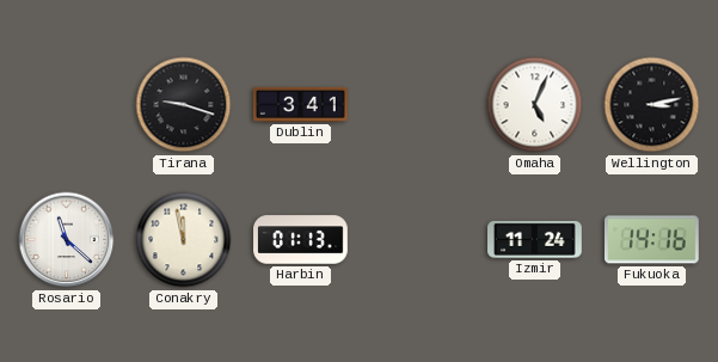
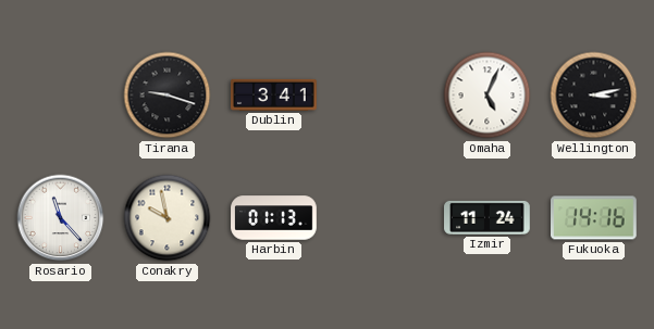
Rosario: 11:22 -> 11:23 (61, 218)
Conakry: 11:58 -> 9:58 (168, 218)
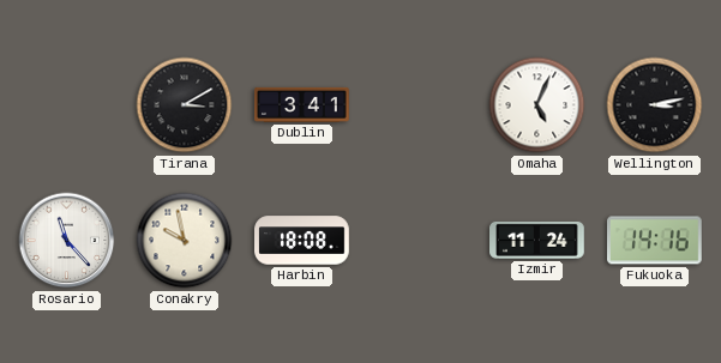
Tirana: 9:18 -> 3:10 (185, 105)
Harbin: 01:13 -> 18:08 (302, 241)
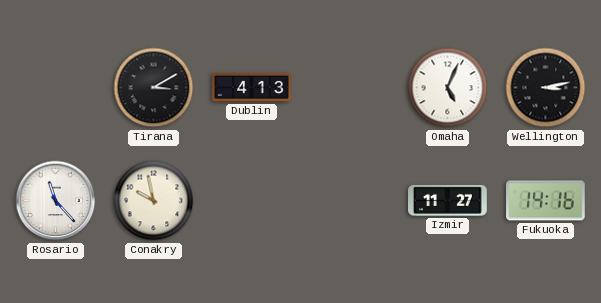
Dublin: 3:41 -> 4:13 (252, 87)
Harbin: 18:08 -> none (302, 241)
Izmir: 11:24 -> 11:27 (448, 200)
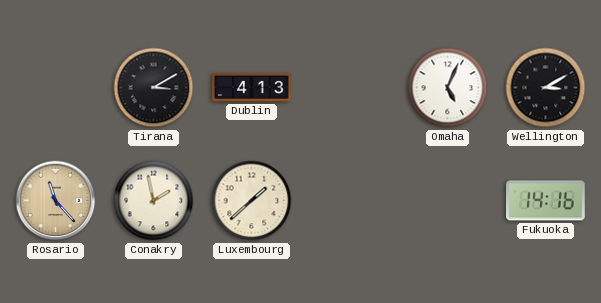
Wellington: 3:13 -> 3:10 (546, 88)
Rosario dial: white -> champagne (56, 201)
Conakry: 9:58 -> 1:58 (154, 201)
Luxembourg: none -> 1:38 (252, 201)
Izmir: 11:27 -> none (448, 200)
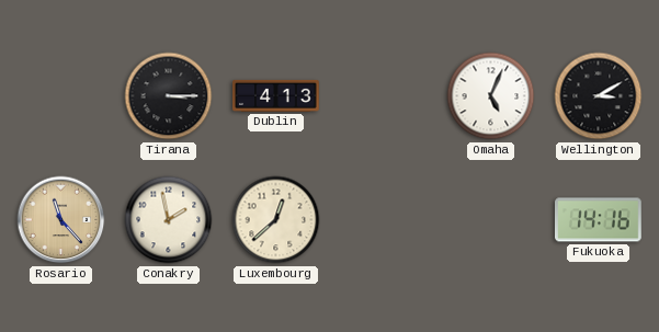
Tirana: 3:10 -> 3:15 (169, 96)
Luxembourg: 1:38 -> 12:38 (276, 220)
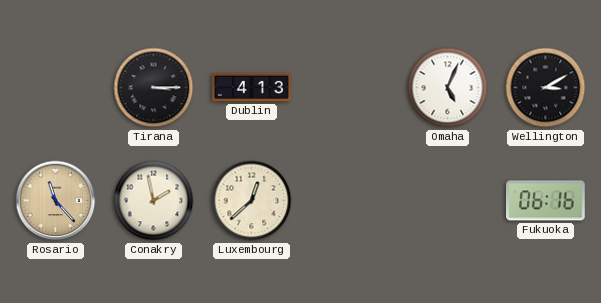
Fukuoka: 14:16 -> 06:16 (546, 201)
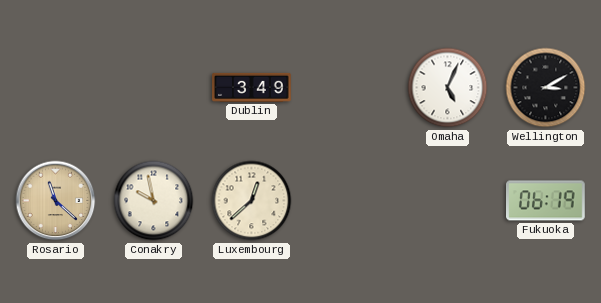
Tirana: 3:15 -> none (154, 88)
Dublin: 4:13 -> 3:49 (252, 87)
Rosario: 11:23 -> 11:22 (56, 201)
Conakry: 1:58 -> 9:58 (154, 201)
Fukuoka: 06:16 -> 06:19 (546, 201)
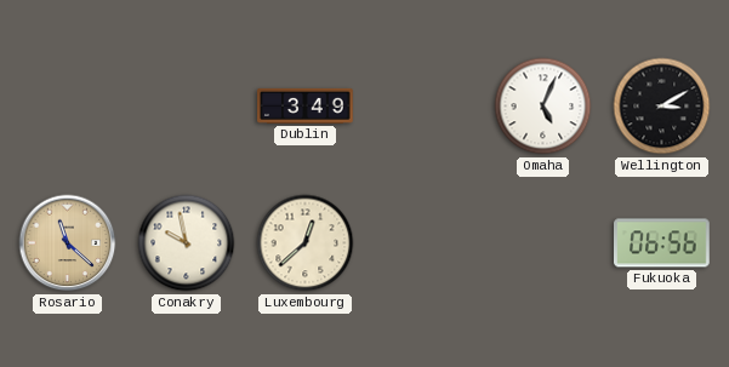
Fukuoka: 06:19 -> 06:56 (662, 243)
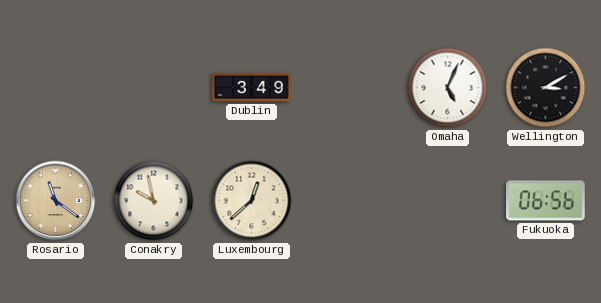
Rosario: 11:22 -> 11:21 (56, 201)
